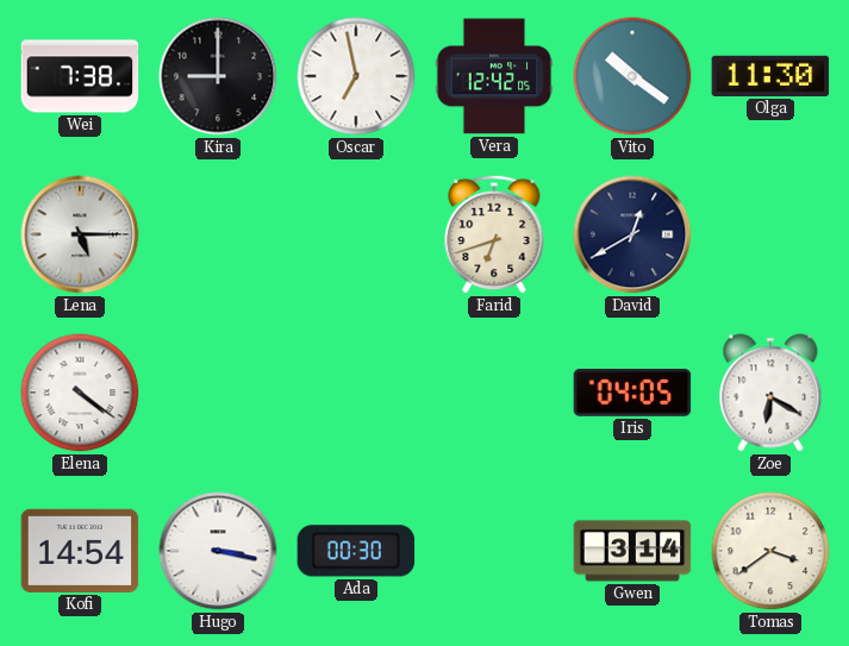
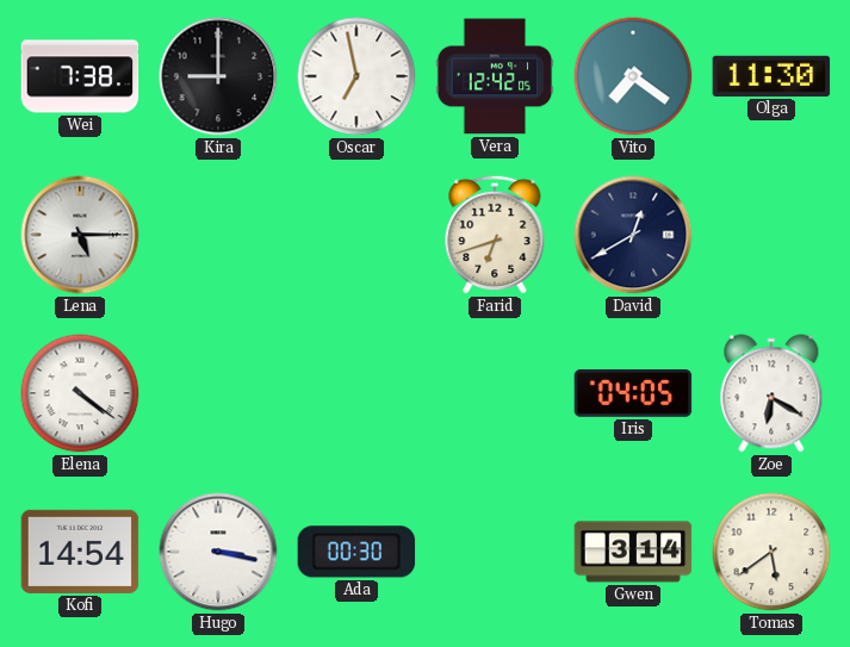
Vito: 10:21 -> 7:21 (633, 76)
Tomas: 3:39 -> 5:39 (771, 552)
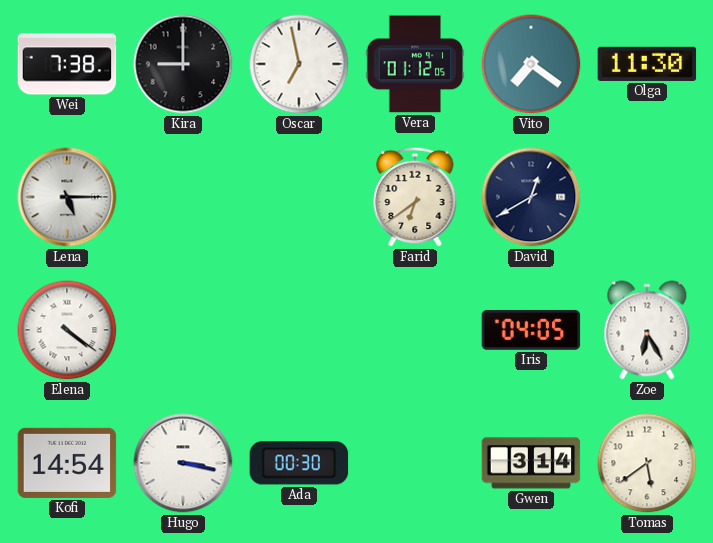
Vera: 12:42 -> 01:12 (415, 64)
Farid: 6:42 -> 6:39 (415, 197)
Zoe: 6:20 -> 6:25 (647, 330)
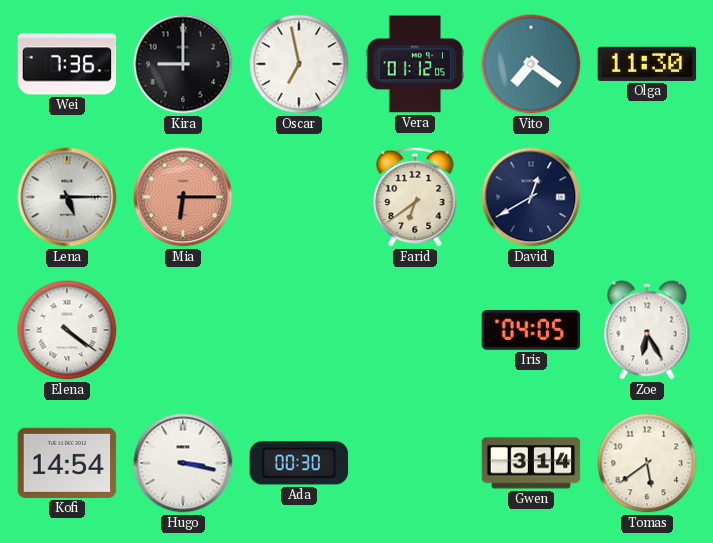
Wei: 7:38 -> 7:36 (67, 64)
Mia: none -> 6:15 (183, 197)
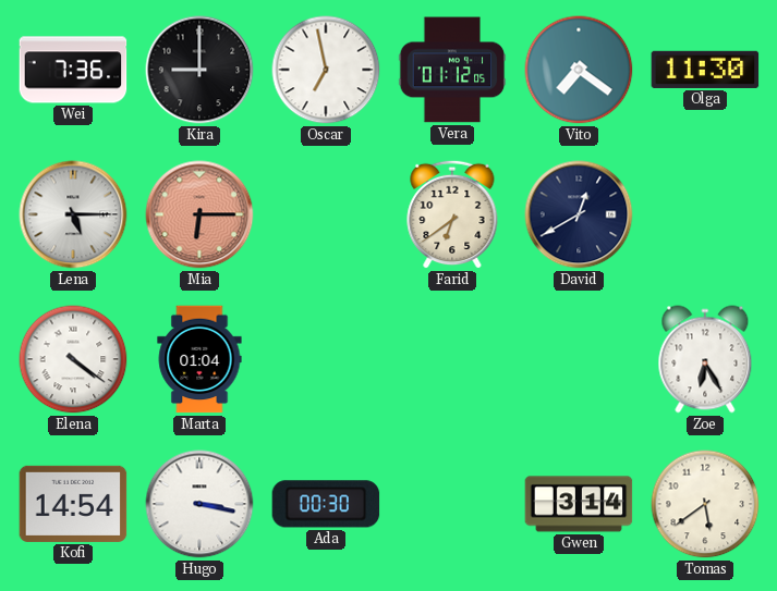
Marta: none -> 01:04 (199, 359)
Iris: 04:05 -> none (531, 330)
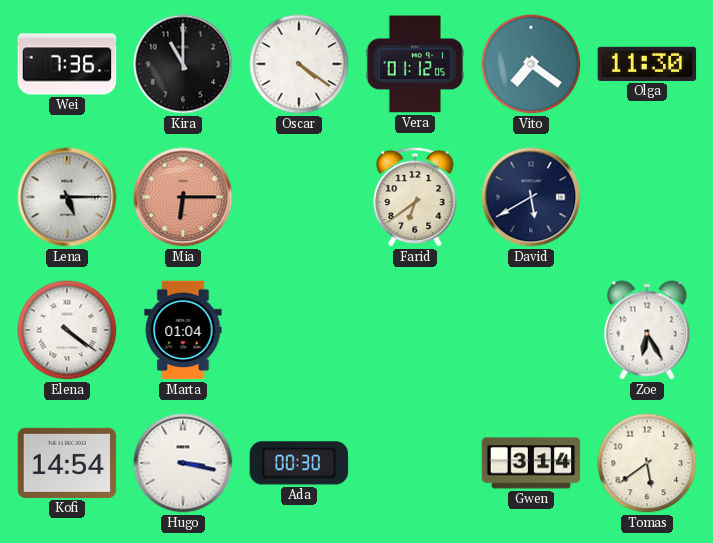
Kira: 9:00 -> 11:00 (183, 64)
Oscar: 6:58 -> 4:21 (299, 64)
David: 12:40 -> 5:40 (531, 197)
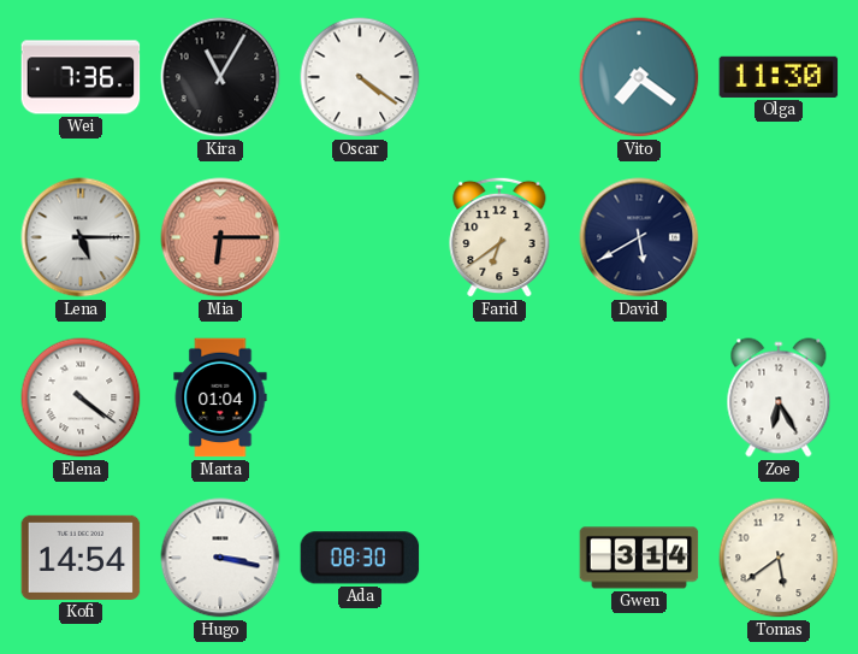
Kira: 11:00 -> 11:05 (220, 77)
Vera: 01:12 -> none (415, 64)
Ada: 00:30 -> 08:30 (360, 558)
